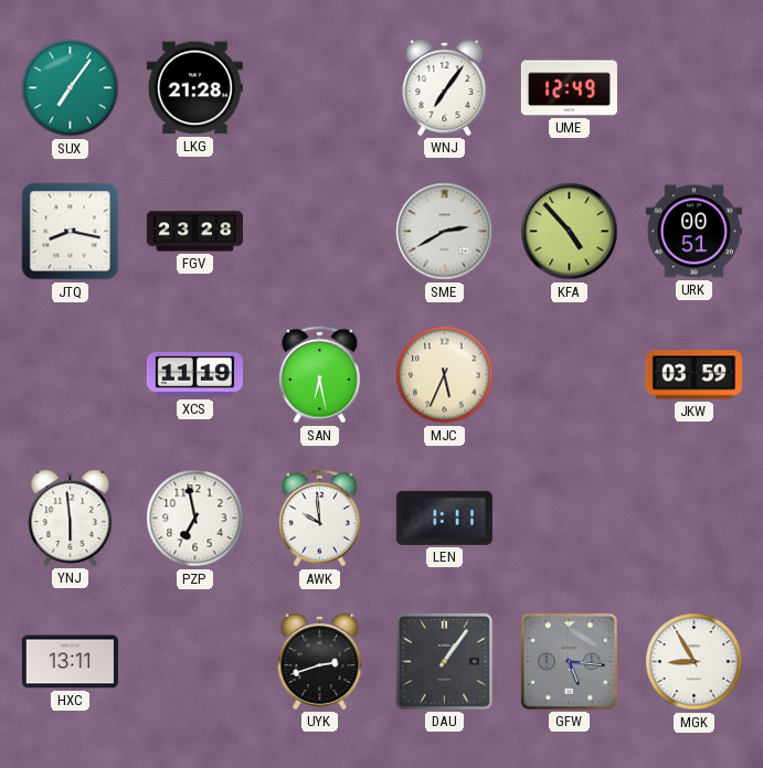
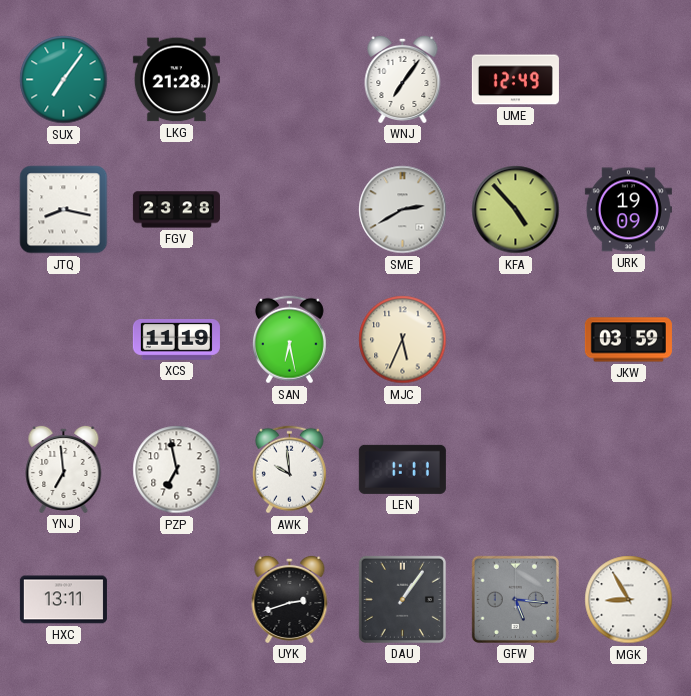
URK: 00:51 -> 19:09 (628, 210)
YNJ: 5:59 -> 6:59 (64, 469)
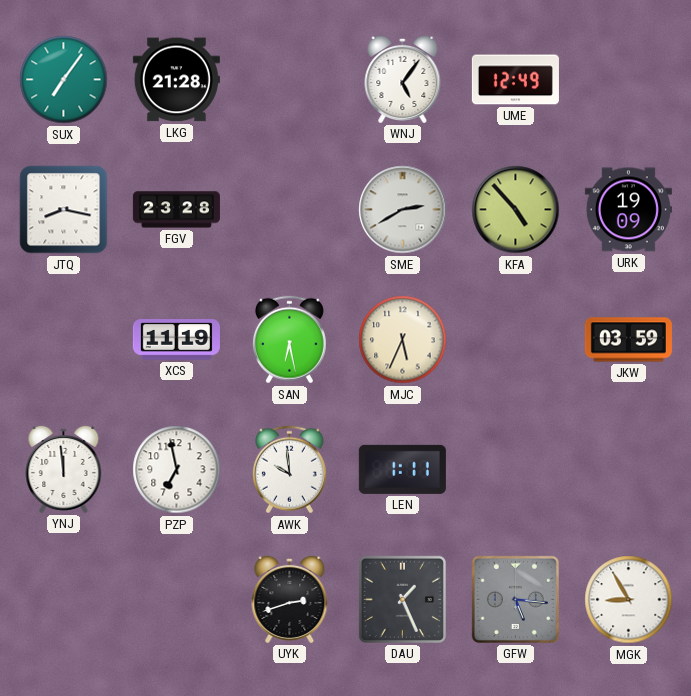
WNJ: 7:06 -> 5:06 (403, 79)
YNJ: 6:59 -> 11:59 (64, 469)
HXC: 13:11 -> none (63, 600)
DAU: 1:06 -> 1:26 (402, 599)
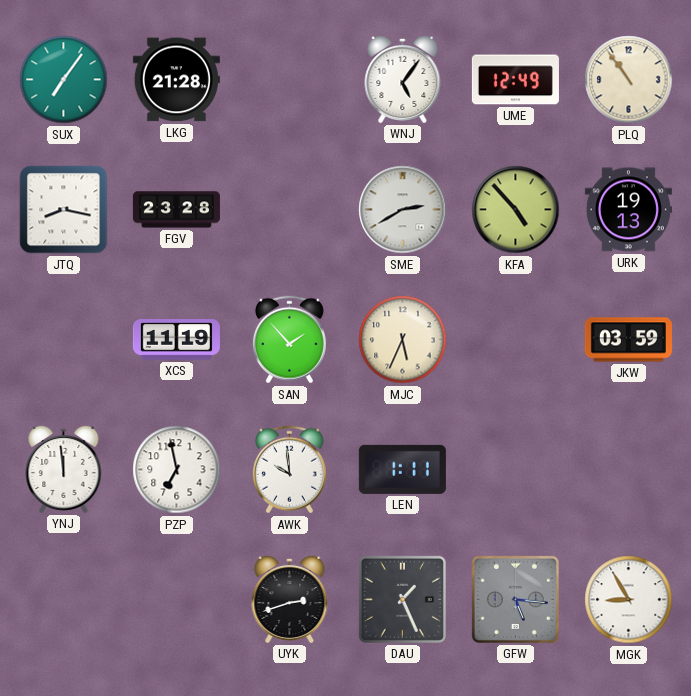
PLQ: none -> 10:54 (629, 80)
URK: 19:09 -> 19:13 (628, 210)
SAN: 6:28 -> 1:53 (289, 340)
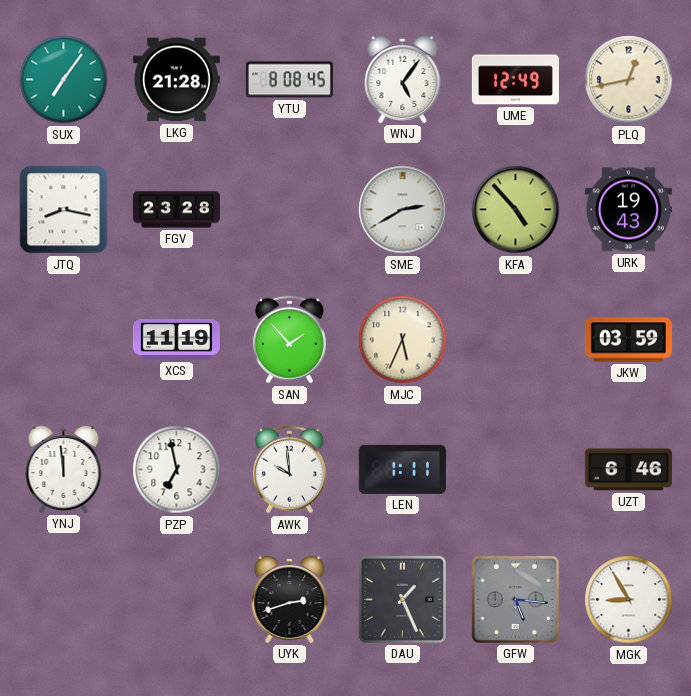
YTU: none -> 8:08 (289, 80)
PLQ: 10:54 -> 12:43 (629, 80)
URK: 19:13 -> 19:43 (628, 210)
UZT: none -> 6:46 (628, 470)
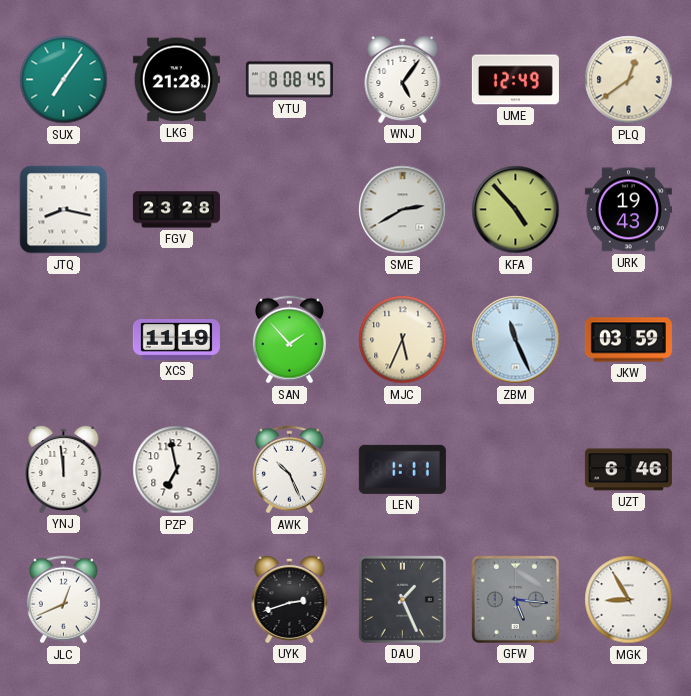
PLQ: 12:43 -> 12:39 (629, 80)
ZBM: none -> 11:26 (516, 340)
AWK: 9:59 -> 10:26 (289, 470)
JLC: none -> 12:41 (63, 600)
